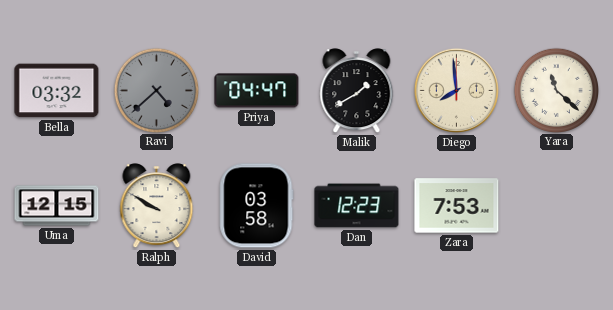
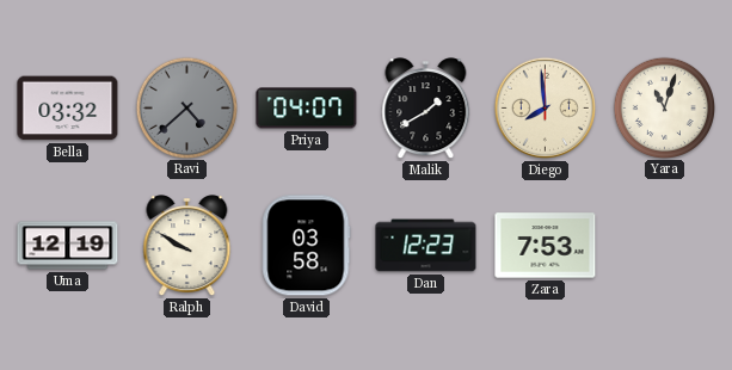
Priya: 04:47 -> 04:07 (307, 109)
Yara: 11:22 -> 11:03 (664, 107)
Uma: 12:15 -> 12:19 (68, 246)
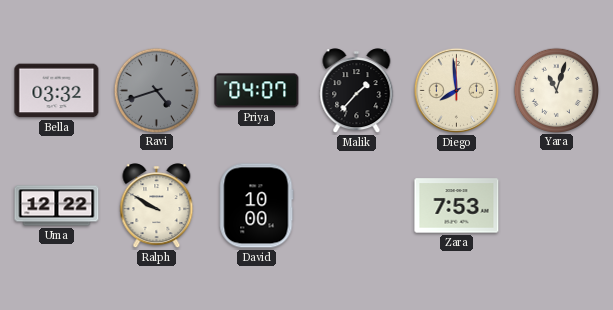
Ravi: 4:38 -> 4:42 (156, 90)
Malik: 1:40 -> 1:37 (357, 91)
Uma: 12:19 -> 12:22 (57, 206)
David: 03:58 -> 10:00 (257, 206)
Dan: 12:23 -> none (426, 246)
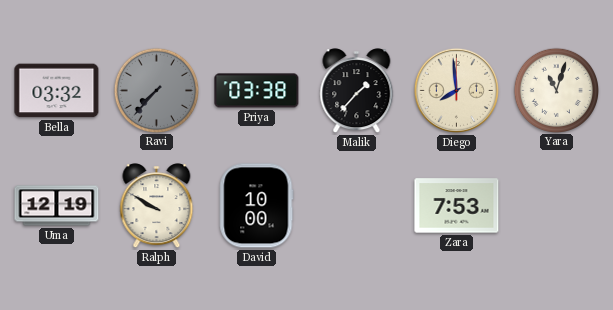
Ravi: 4:42 -> 7:37 (156, 90)
Priya: 04:07 -> 03:38 (257, 91)
Uma: 12:22 -> 12:19 (57, 206)
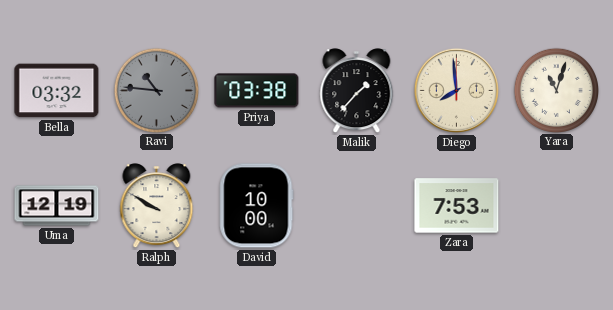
Ravi: 7:37 -> 10:46 (156, 90)
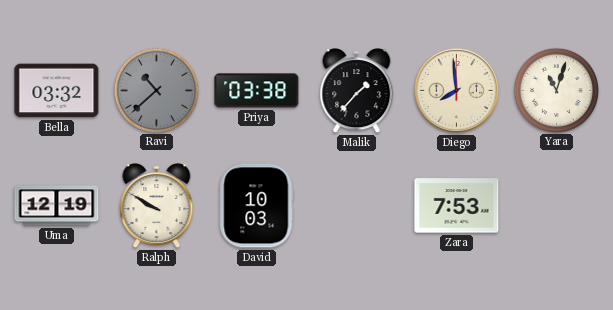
Ravi: 10:46 -> 10:38 (156, 90)
David: 10:00 -> 10:03 (257, 206)
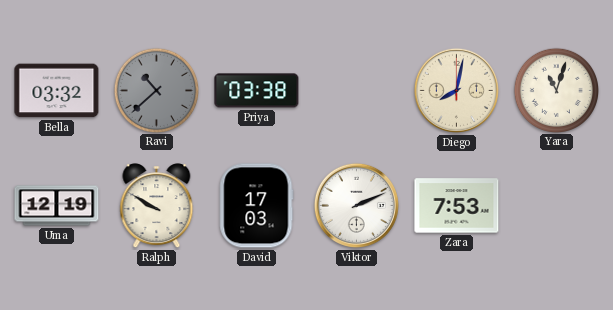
Malik: 1:37 -> none (357, 91)
Diego: 7:59 -> 8:02 (456, 90)
David: 10:03 -> 17:03 (257, 206)
Viktor: none -> 2:11 (356, 205)
